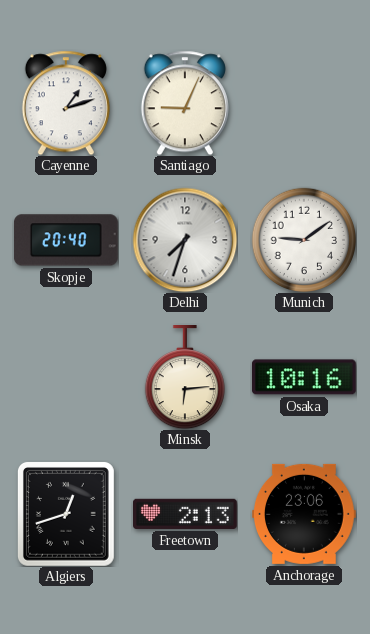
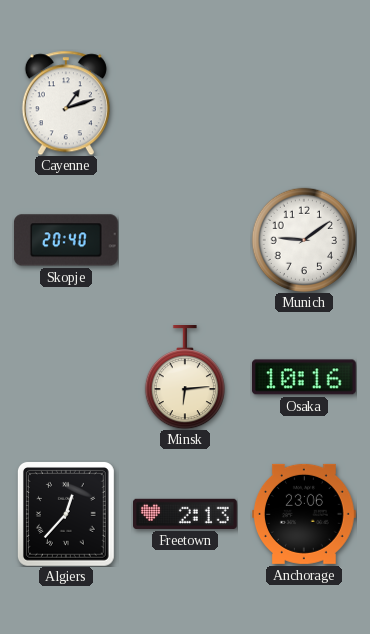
Santiago: 9:04 -> none (185, 103)
Delhi: 7:33 -> none (185, 240)
Algiers: 12:42 -> 12:37 (66, 514)
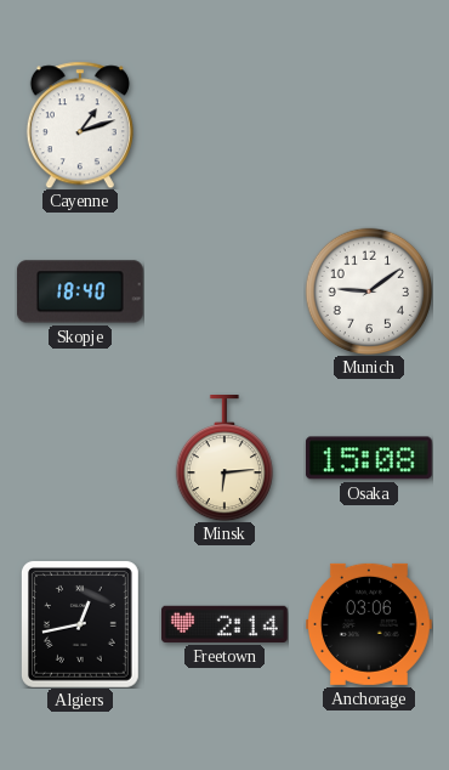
Skopje: 20:40 -> 18:40 (80, 291)
Osaka: 10:16 -> 15:08 (369, 458)
Algiers: 12:37 -> 12:43 (80, 624)
Freetown: 2:13 -> 2:14 (226, 624)
Anchorage: 23:06 -> 03:06 (370, 624)
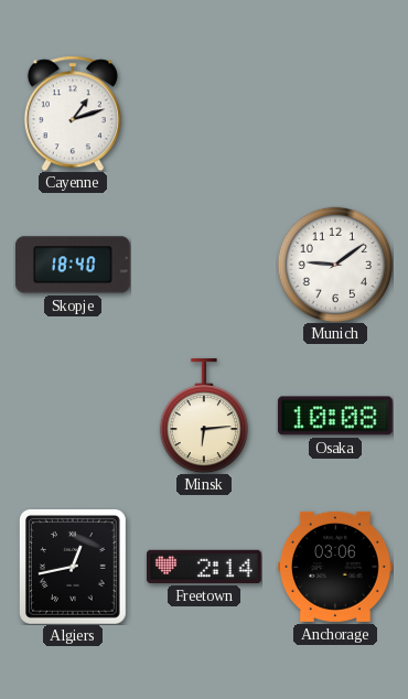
Osaka: 15:08 -> 10:08 (335, 416)
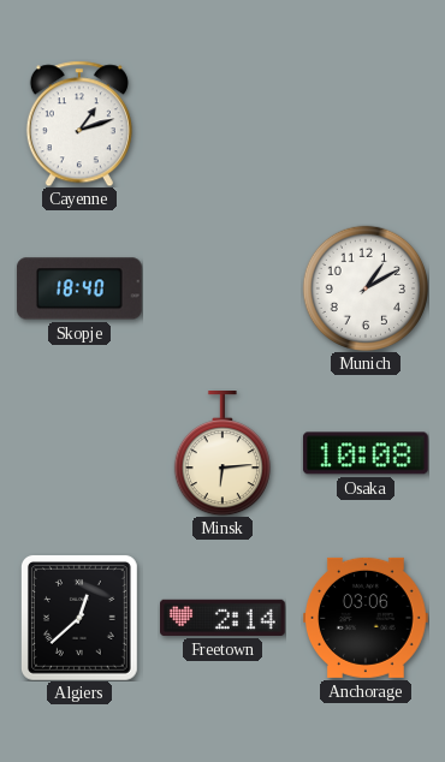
Munich: 9:09 -> 1:10 (364, 287)
Algiers: 12:43 -> 12:38 (79, 618)
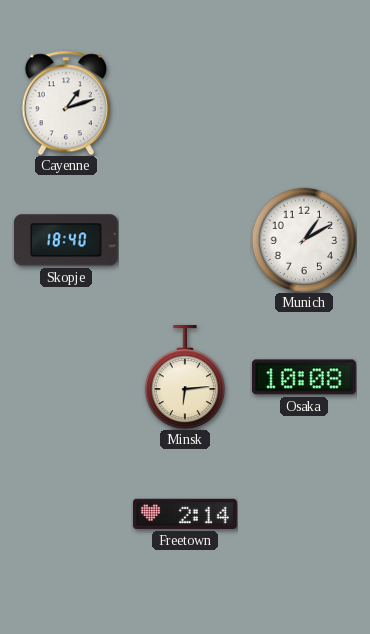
Algiers: 12:38 -> none (79, 618)
Anchorage: 03:06 -> none (367, 618)
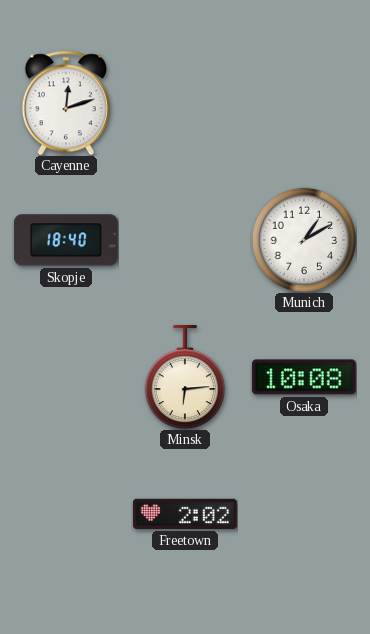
Cayenne: 1:12 -> 12:12 (66, 103)
Freetown: 2:14 -> 2:02 (186, 514)
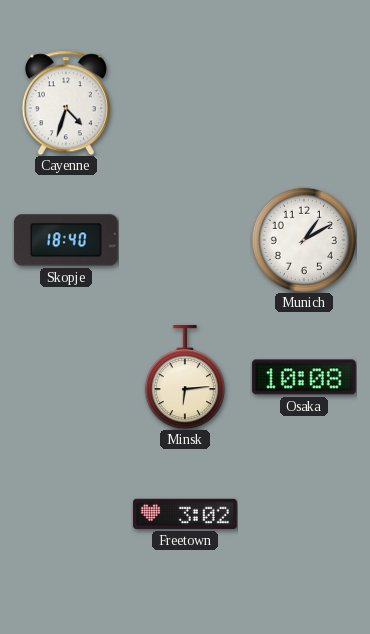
Cayenne: 12:12 -> 4:33 (66, 103)
Freetown: 2:02 -> 3:02 (186, 514)
